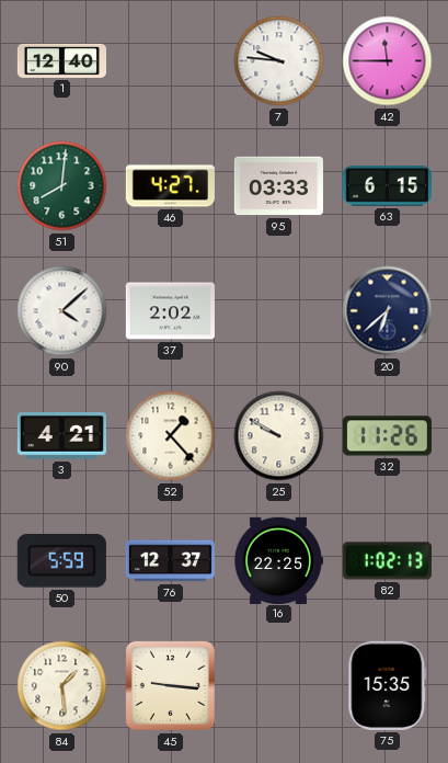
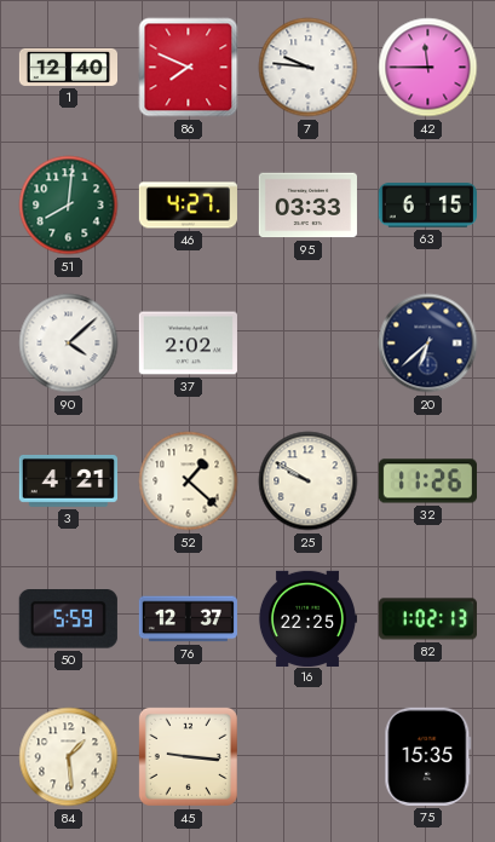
86: none -> 7:49 (189, 68)
52: 1:23 -> 1:22 (189, 481)
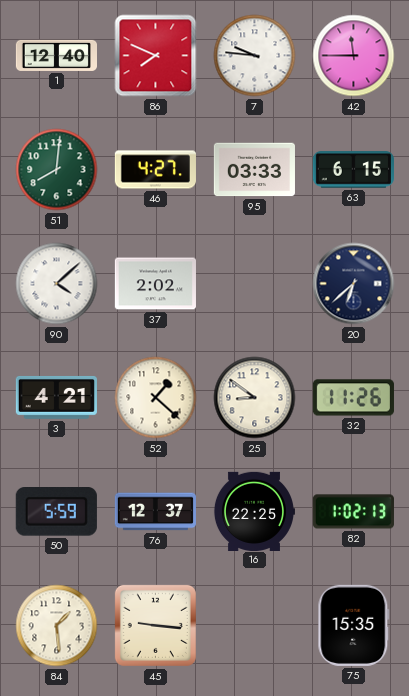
25: 9:50 -> 8:51 (255, 398)
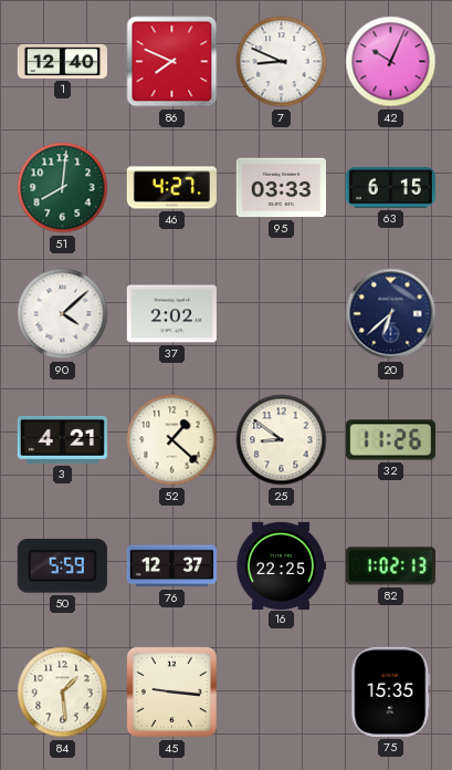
7: 9:46 -> 8:49 (282, 62)
42: 11:45 -> 10:04 (391, 62)
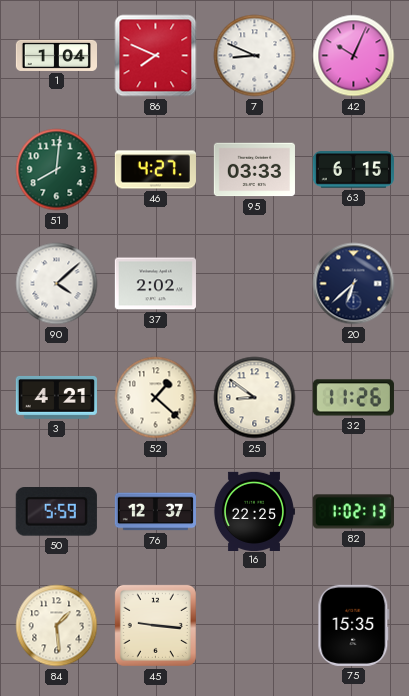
1: 12:40 -> 1:04 (56, 55)
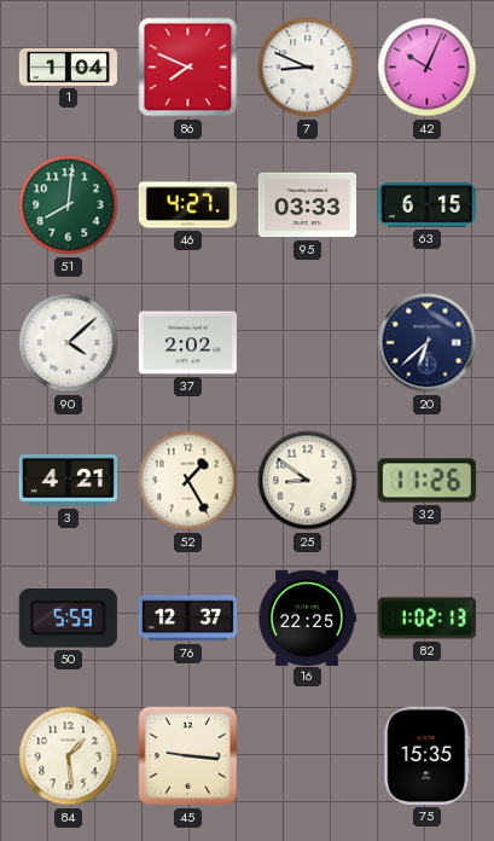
52: 1:22 -> 1:25 (188, 481)
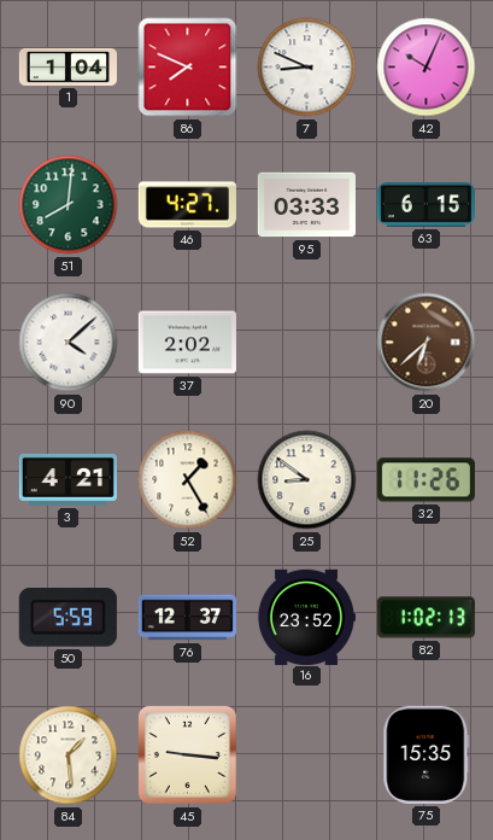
20 dial: navy -> brown (427, 343)
16: 22:25 -> 23:52 (306, 617)
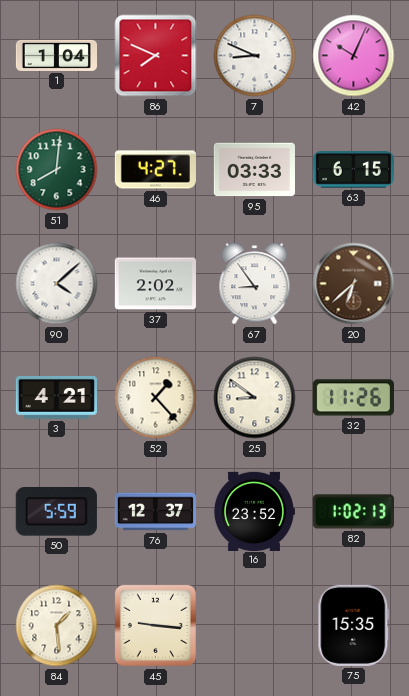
67: none -> 8:54 (255, 284)
52: 1:25 -> 1:23 (156, 398)
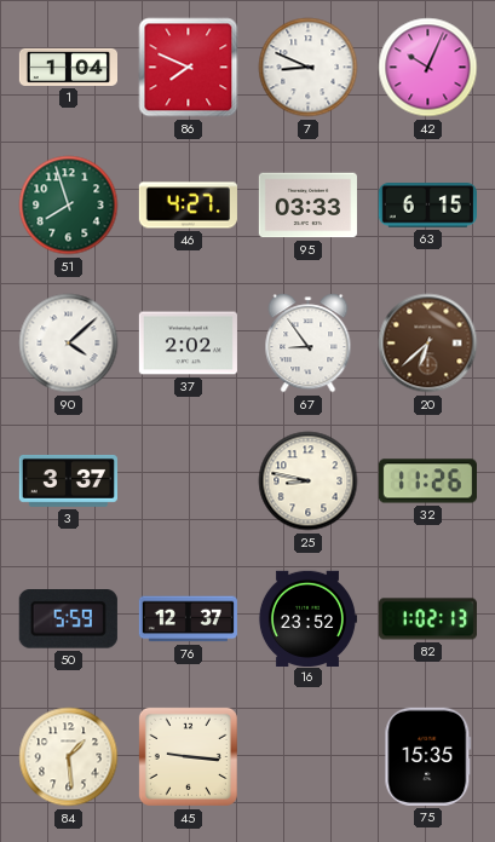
51: 8:01 -> 7:57 (69, 206)
3: 4:21 -> 3:37 (68, 480)
52: 1:23 -> none (156, 398)
25: 8:51 -> 8:47 (309, 481)
